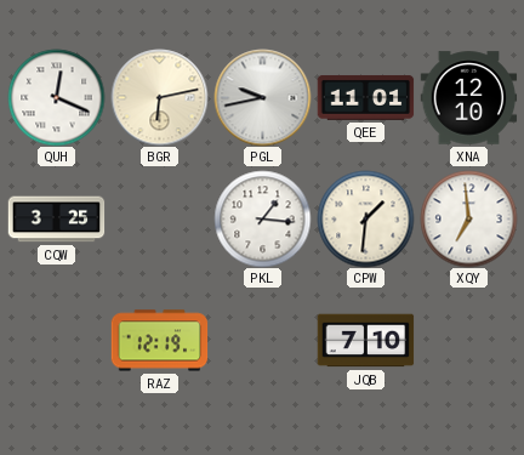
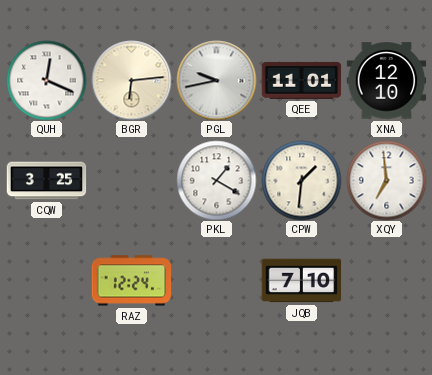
BGR: 6:13 -> 6:14 (131, 80)
PKL: 1:16 -> 1:20 (216, 180)
RAZ: 12:19 -> 12:24 (131, 281)
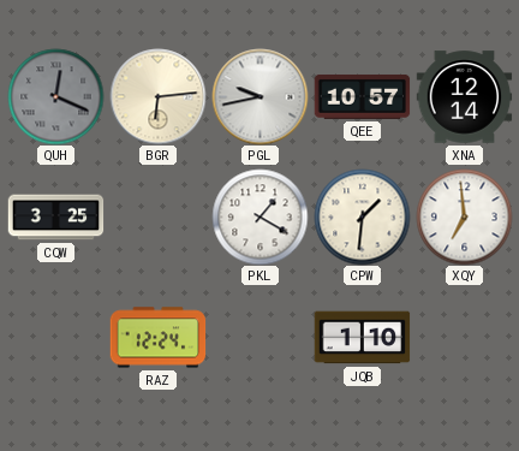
QUH dial: white -> grey (55, 96)
QEE: 11:01 -> 10:57 (362, 96)
XNA: 12:10 -> 12:14 (464, 97)
JQB: 7:10 -> 1:10 (362, 338)
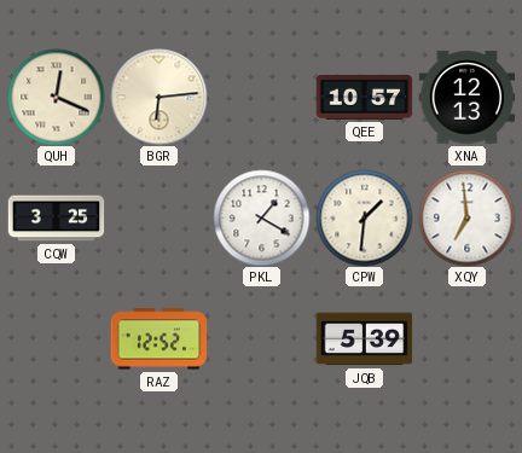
QUH dial: grey -> cream (56, 97)
PGL: 9:43 -> none (259, 96)
XNA: 12:14 -> 12:13 (466, 98)
RAZ: 12:24 -> 12:52 (158, 339)
JQB: 1:10 -> 5:39 (364, 339)
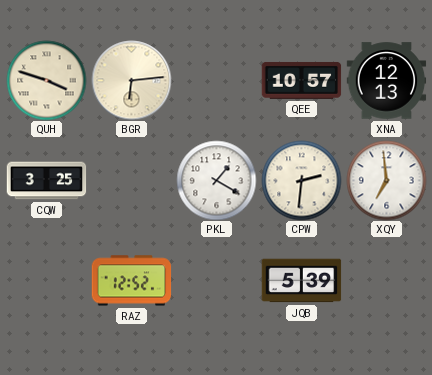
QUH: 12:19 -> 3:48 (46, 80)
CPW: 1:31 -> 2:31 (301, 180)
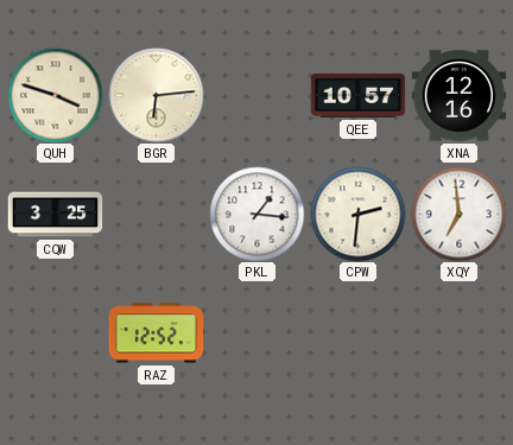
XNA: 12:13 -> 12:16 (458, 96)
PKL: 1:20 -> 1:16 (256, 214)
JQB: 5:39 -> none (301, 281)
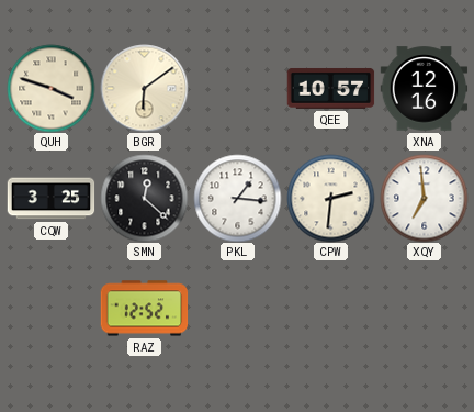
BGR: 6:14 -> 6:09 (144, 88)
SMN: none -> 12:22 (144, 198)
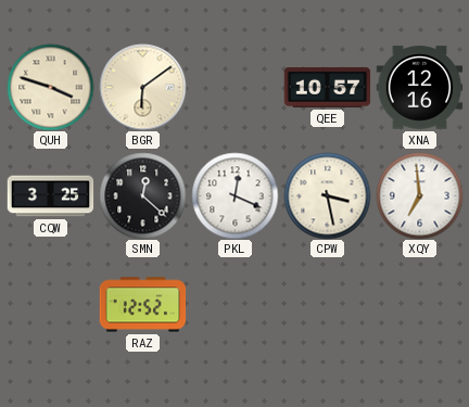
PKL: 1:16 -> 12:19 (234, 195)
CPW: 2:31 -> 3:28 (327, 195)
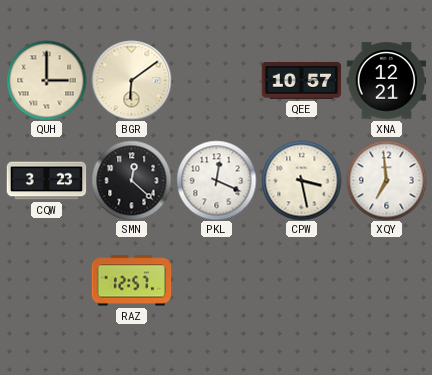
QUH: 3:48 -> 3:00 (46, 80)
XNA: 12:16 -> 12:21 (386, 81)
CQW: 3:25 -> 3:23 (46, 181)
RAZ: 12:52 -> 12:57 (131, 281)
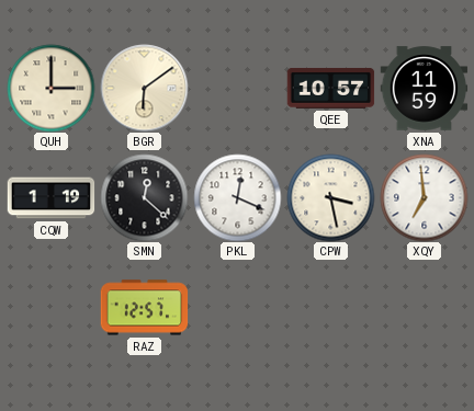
XNA: 12:21 -> 11:59 (424, 89)
CQW: 3:23 -> 1:19 (50, 198)
